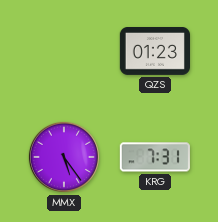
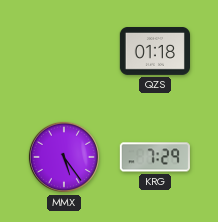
QZS: 01:23 -> 01:18 (154, 52)
KRG: 7:31 -> 7:29 (155, 157)
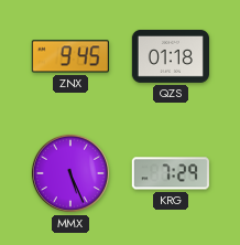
ZNX: none -> 9:45 (70, 56)
MMX: 5:24 -> 5:26 (70, 173)
